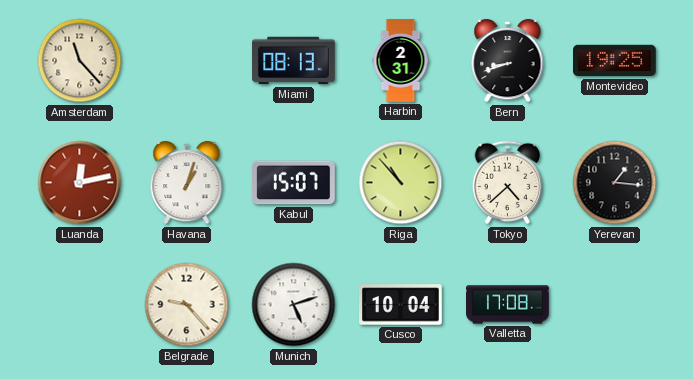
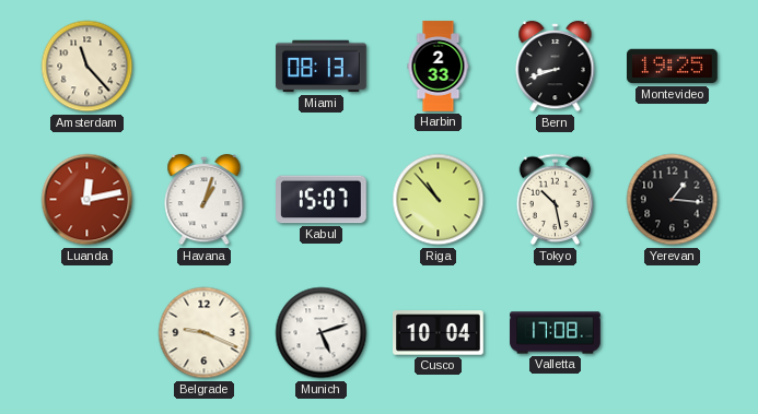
Harbin: 2:31 -> 2:33 (439, 67)
Tokyo: 4:38 -> 10:28 (556, 200)
Belgrade: 9:23 -> 9:19 (205, 333)
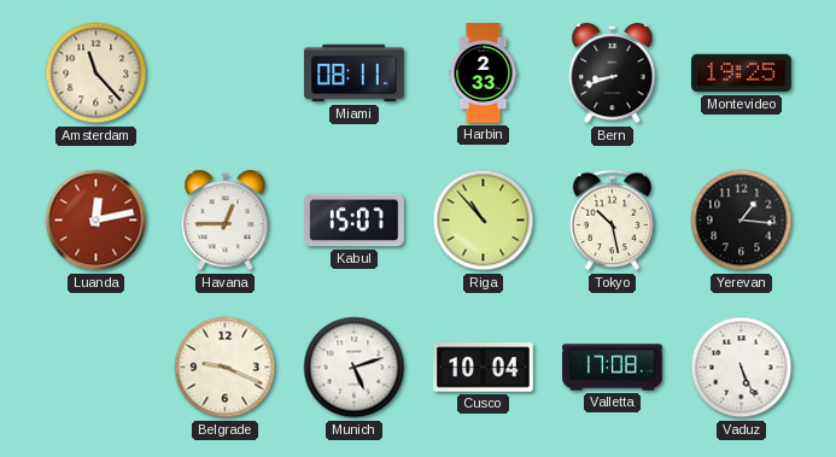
Miami: 08:13 -> 08:11 (355, 74)
Havana: 1:03 -> 12:45 (226, 221)
Vaduz: none -> 5:26 (742, 368)
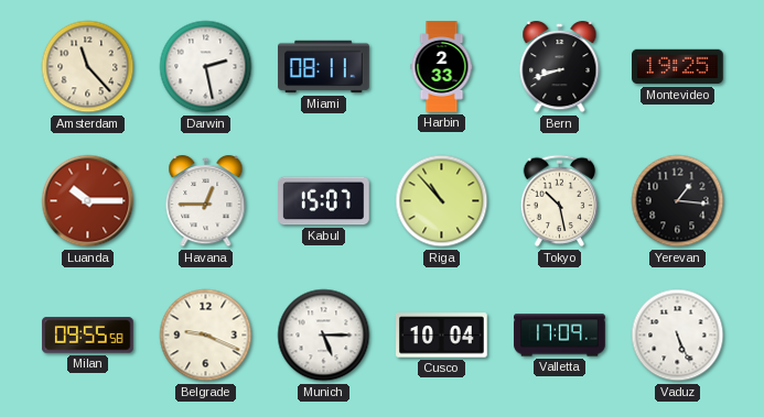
Darwin: none -> 2:28 (206, 67)
Luanda: 12:13 -> 10:15 (88, 201)
Milan: none -> 09:55 (88, 336)
Munich: 5:12 -> 5:15 (324, 336)
Valletta: 17:08 -> 17:09 (560, 336)
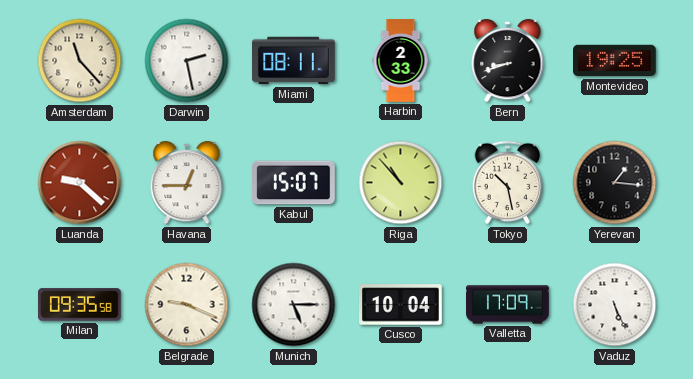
Luanda: 10:15 -> 9:22 (80, 183)
Milan: 09:55 -> 09:35 (80, 305)
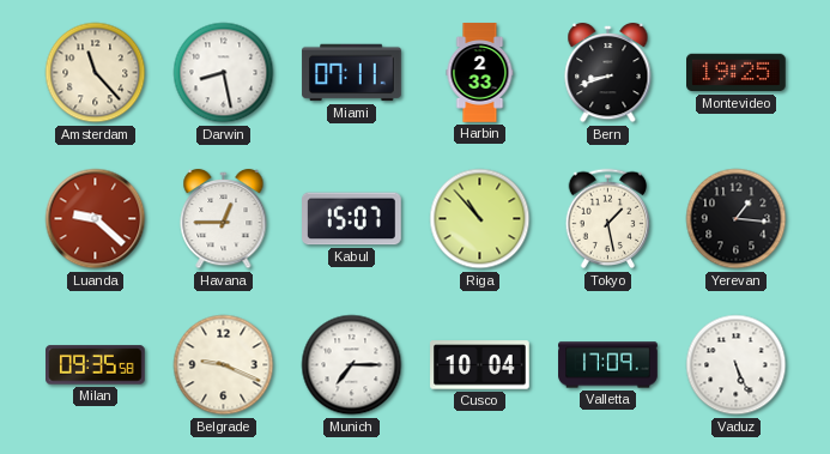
Darwin: 2:28 -> 8:28 (224, 73)
Miami: 08:11 -> 07:11 (352, 73)
Tokyo: 10:28 -> 1:28 (608, 219)
Munich: 5:15 -> 7:15 (352, 365)
